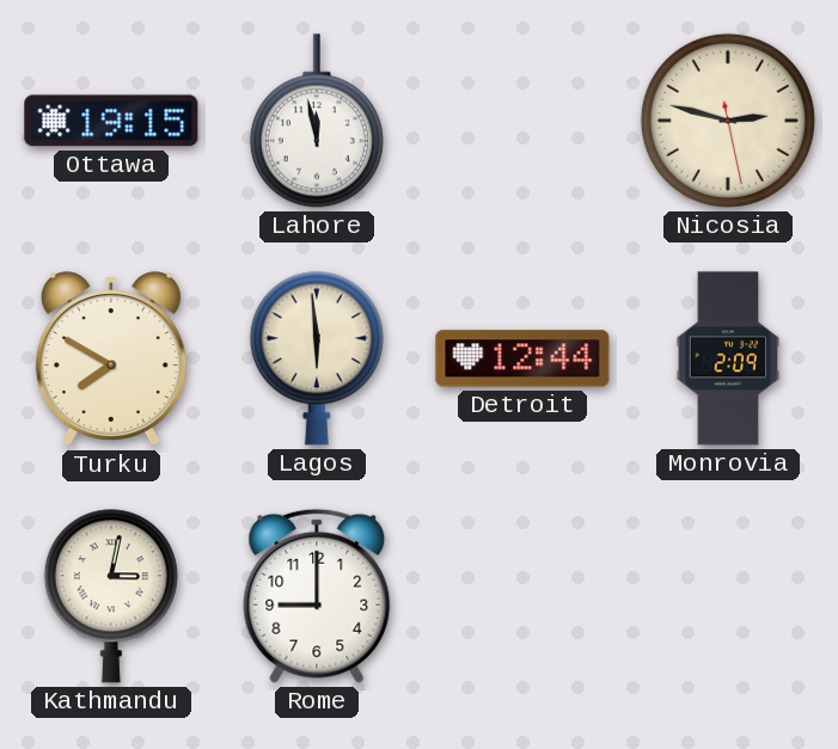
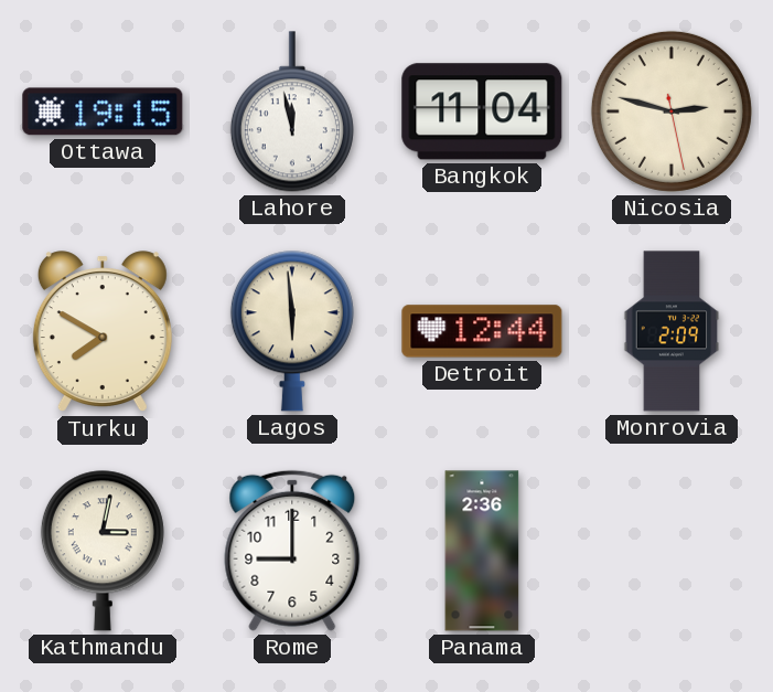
Bangkok: none -> 11:04 (482, 111)
Panama: none -> 2:36 (482, 551)
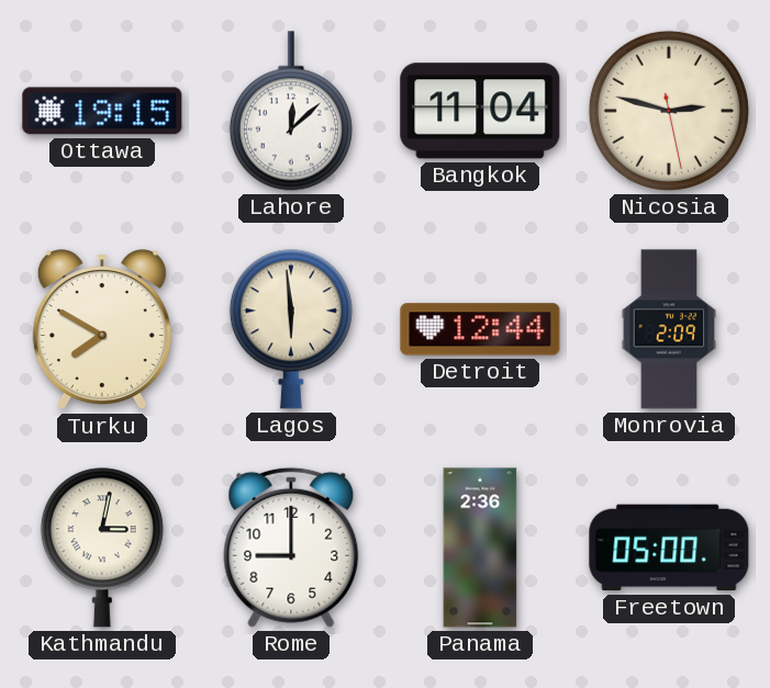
Lahore: 11:58 -> 12:08 (291, 111)
Freetown: none -> 05:00 (669, 548)
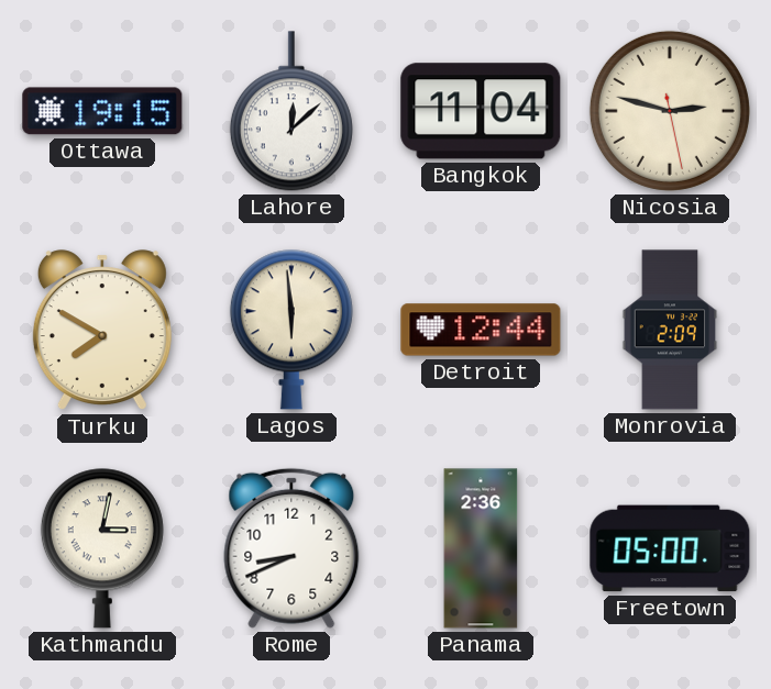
Rome: 9:00 -> 8:41 (291, 548)
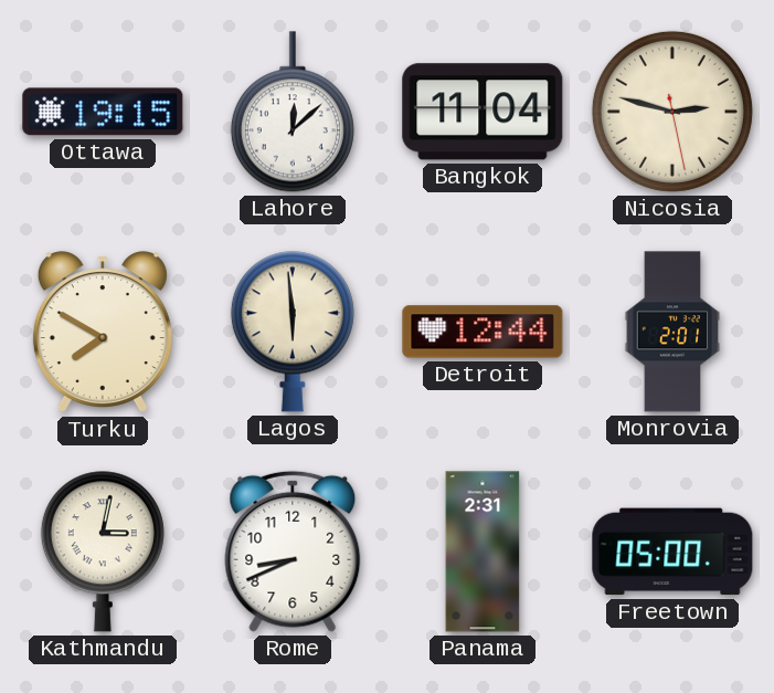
Monrovia: 2:09 -> 2:01 (672, 332)
Panama: 2:36 -> 2:31 (483, 552)
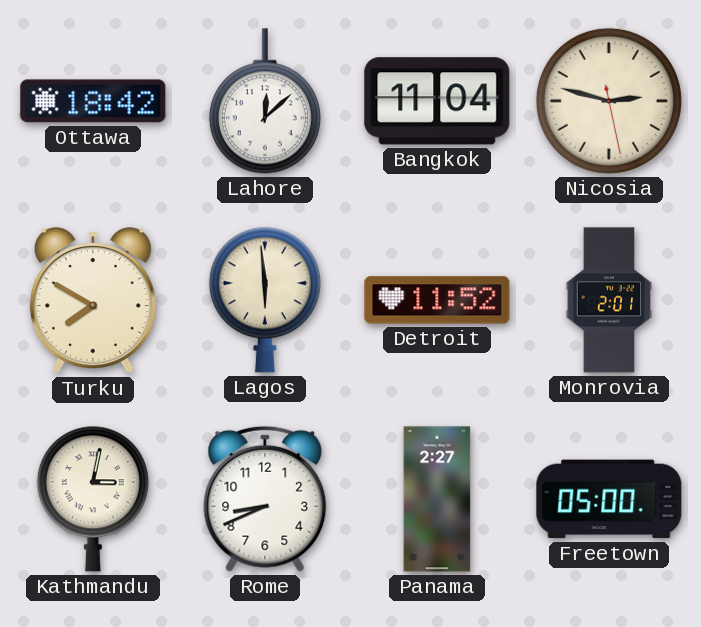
Ottawa: 19:15 -> 18:42 (93, 101)
Detroit: 12:44 -> 11:52 (437, 300)
Panama: 2:31 -> 2:27 (437, 499)
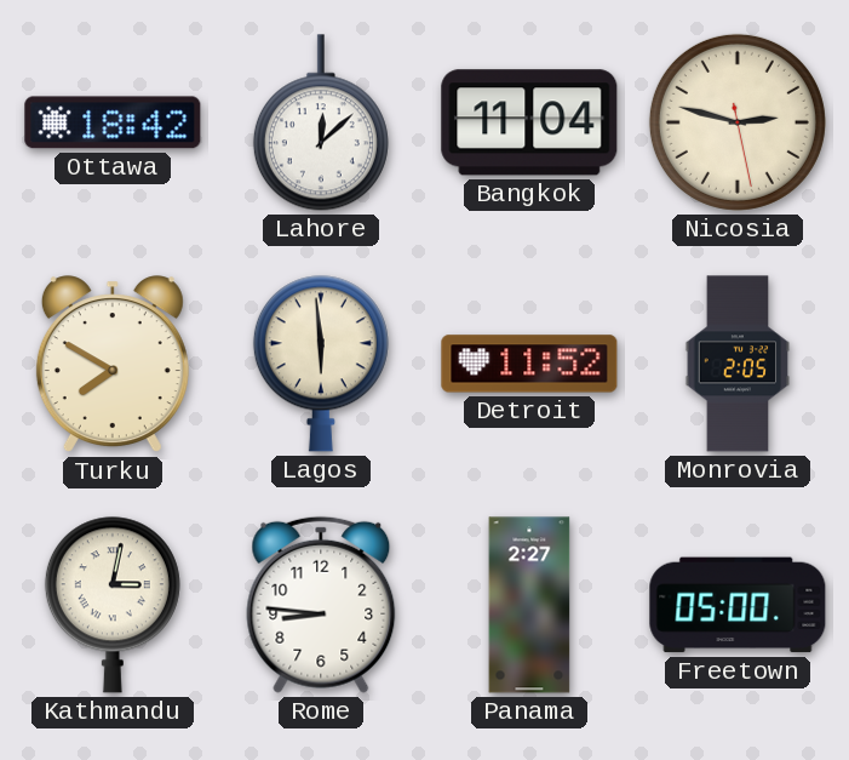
Monrovia: 2:01 -> 2:05 (738, 364)
Rome: 8:41 -> 8:46 (321, 605)
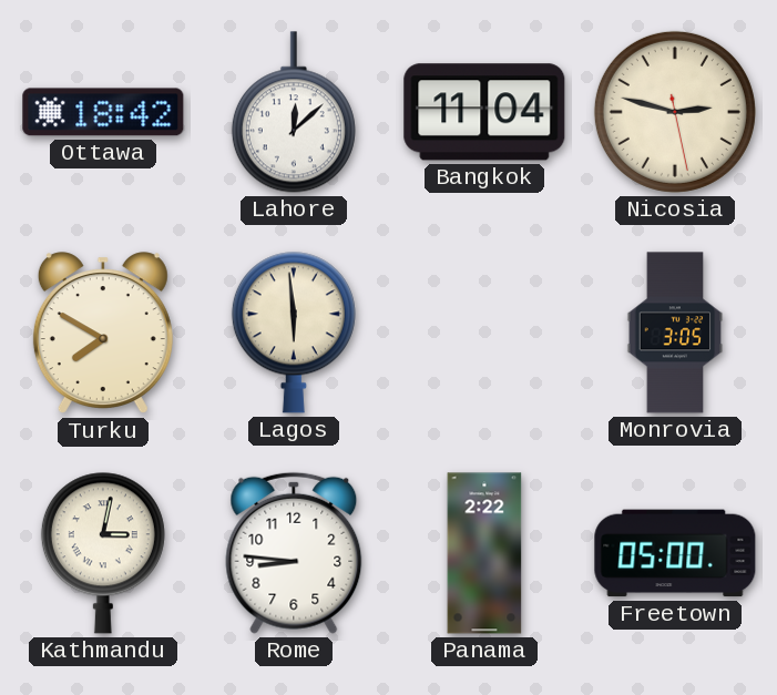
Detroit: 11:52 -> none (529, 364)
Monrovia: 2:05 -> 3:05 (675, 333)
Panama: 2:27 -> 2:22 (484, 553)
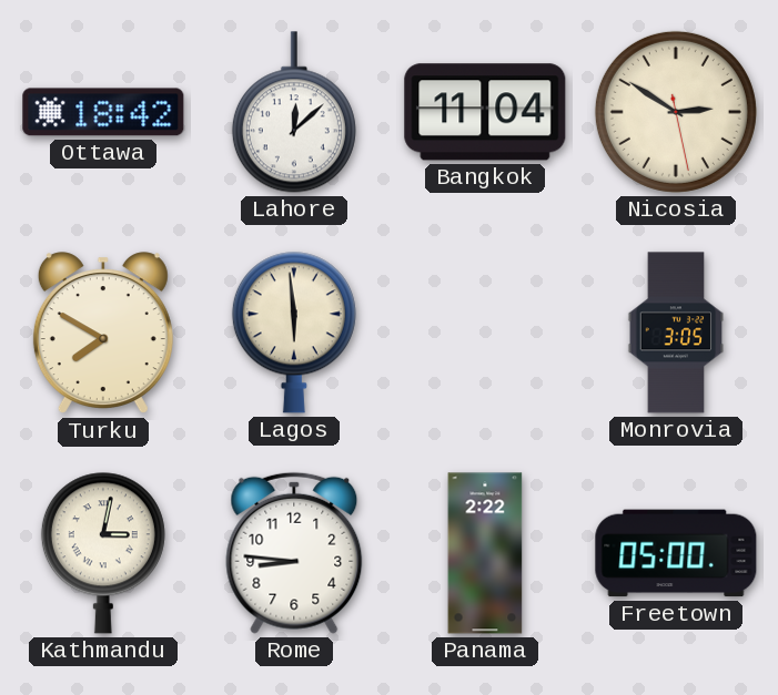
Nicosia: 2:47 -> 2:50 (676, 112)
